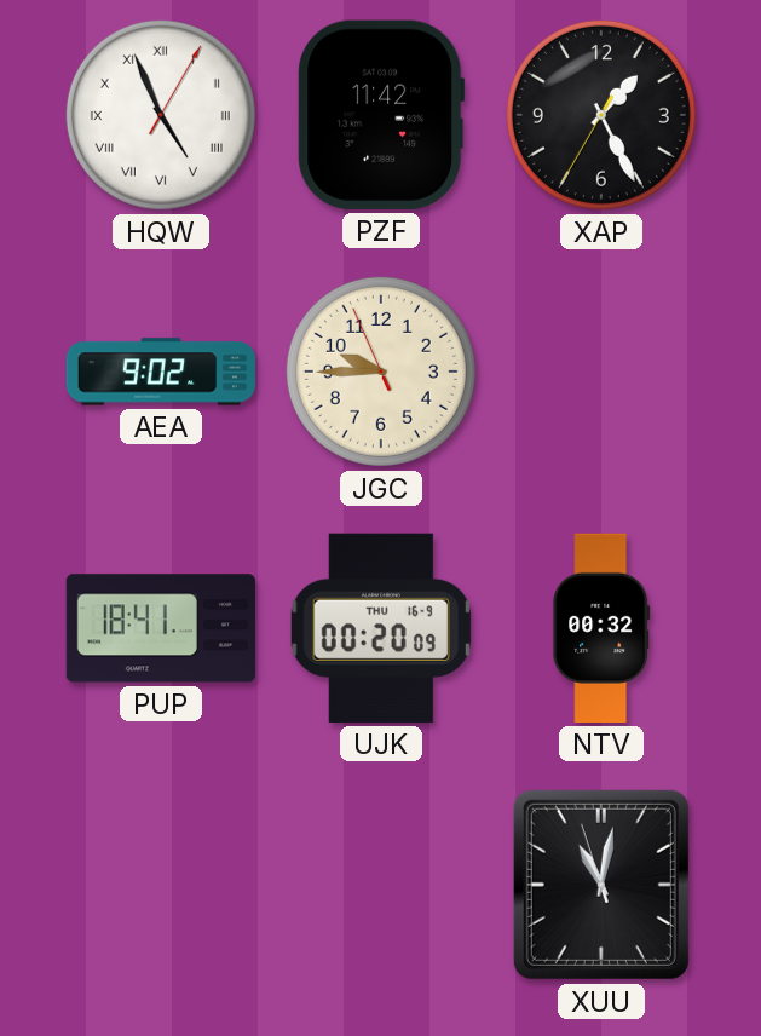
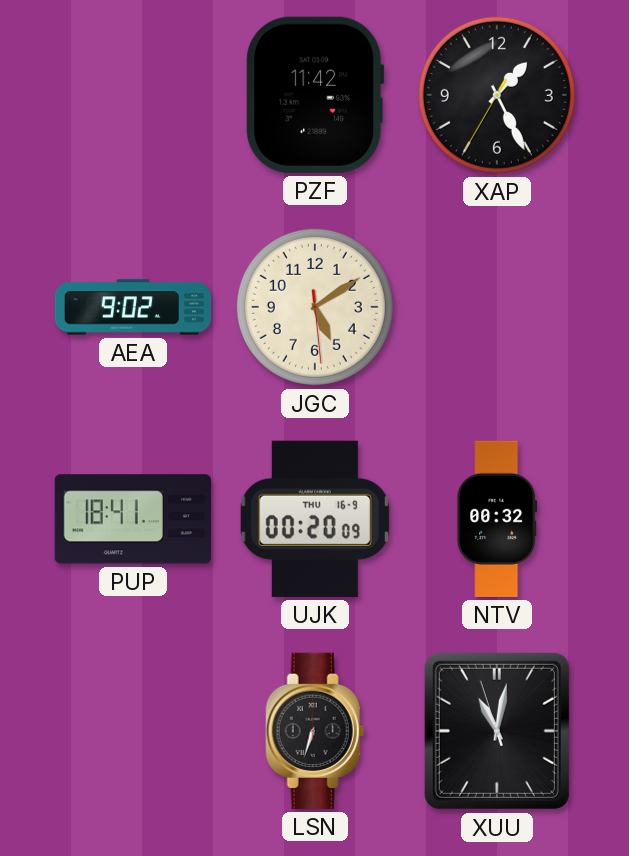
HQW: 4:56 -> none (161, 115)
JGC: 9:44 -> 5:09 (315, 307)
LSN: none -> 6:33 (315, 731)
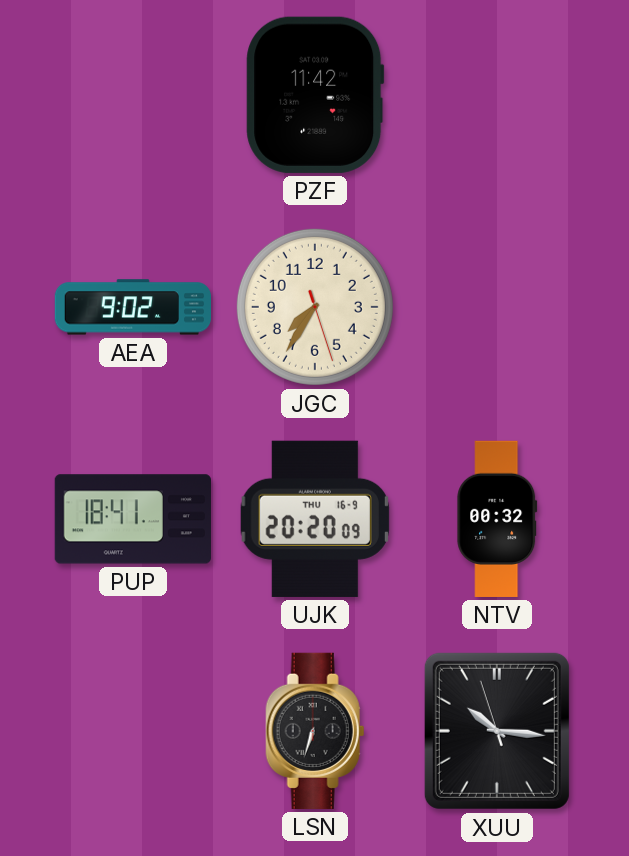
XAP: 1:25 -> none (497, 95)
JGC: 5:09 -> 7:35 (315, 307)
UJK: 00:20 -> 20:20 (315, 519)
XUU: 11:01 -> 10:15 (497, 731)
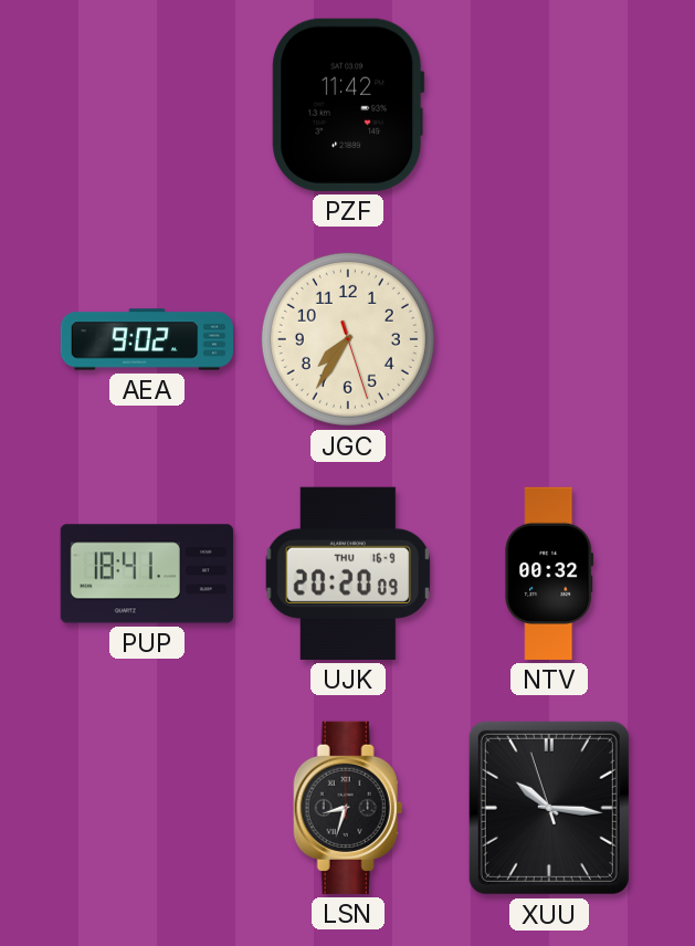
LSN: 6:33 -> 8:33 (348, 808)
